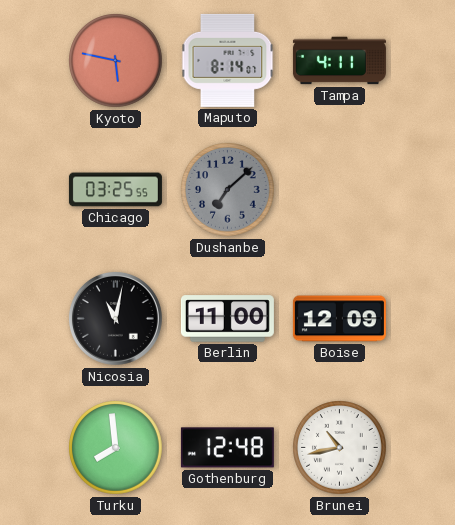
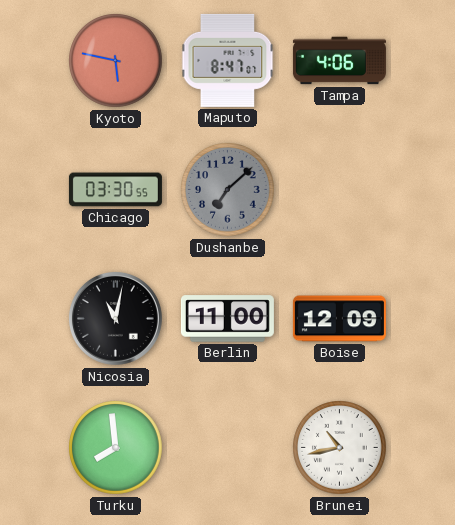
Maputo: 8:14 -> 8:47 (228, 60)
Tampa: 4:11 -> 4:06 (339, 61)
Chicago: 03:25 -> 03:30 (115, 190)
Gothenburg: 12:48 -> none (227, 448)
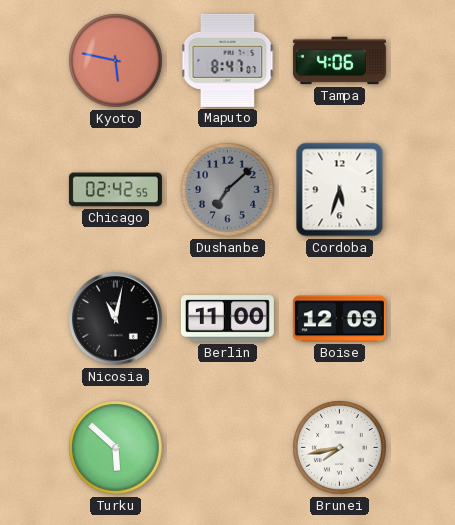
Chicago: 03:30 -> 02:42 (115, 190)
Cordoba: none -> 5:33 (340, 190)
Turku: 7:59 -> 5:52 (116, 448)
Brunei: 10:43 -> 7:43 (340, 448)
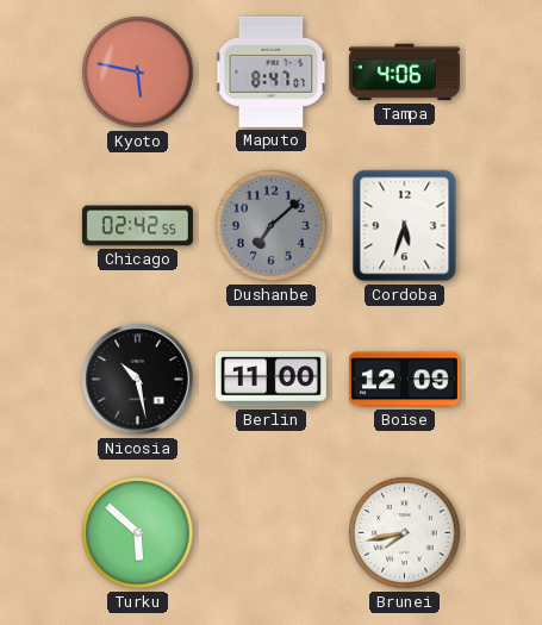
Nicosia: 11:02 -> 10:28 (137, 379)
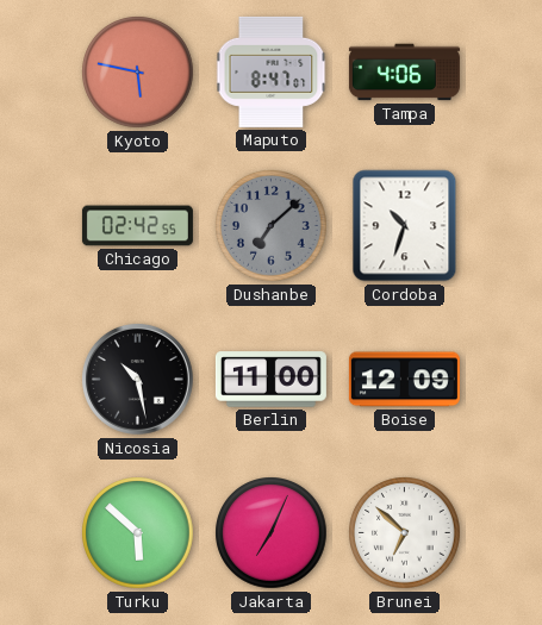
Cordoba: 5:33 -> 10:33 (405, 226)
Jakarta: none -> 7:04 (272, 533)
Brunei: 7:43 -> 6:52 (405, 533)
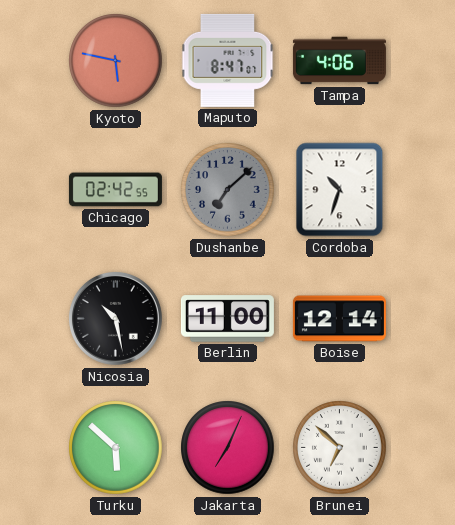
Boise: 12:09 -> 12:14 (339, 319)
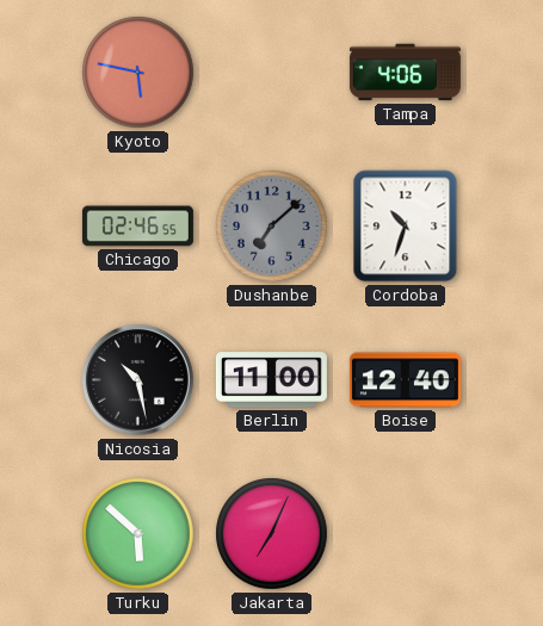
Maputo: 8:47 -> none (228, 60)
Chicago: 02:42 -> 02:46 (137, 227)
Boise: 12:14 -> 12:40 (405, 380)
Brunei: 6:52 -> none (340, 448)
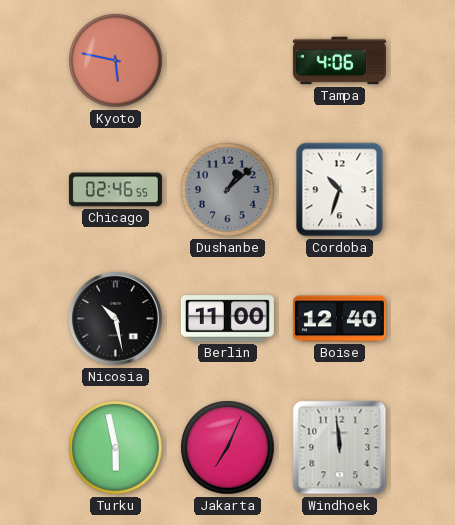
Dushanbe: 7:08 -> 1:08 (228, 190)
Turku: 5:52 -> 5:58 (116, 448)
Windhoek: none -> 11:59 (340, 448)
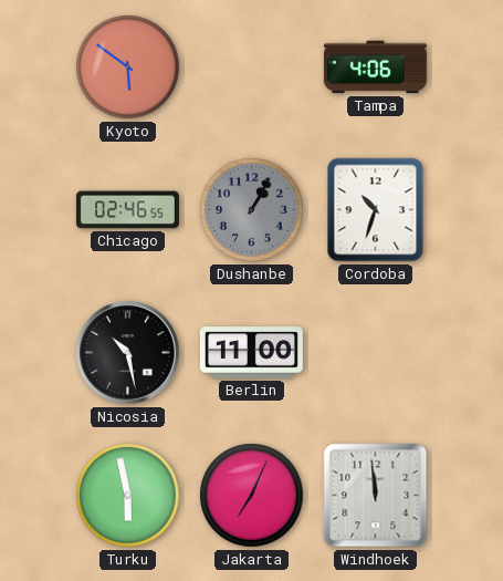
Kyoto: 5:47 -> 5:51 (128, 68)
Dushanbe: 1:08 -> 1:05 (252, 210)
Boise: 12:40 -> none (339, 319)
